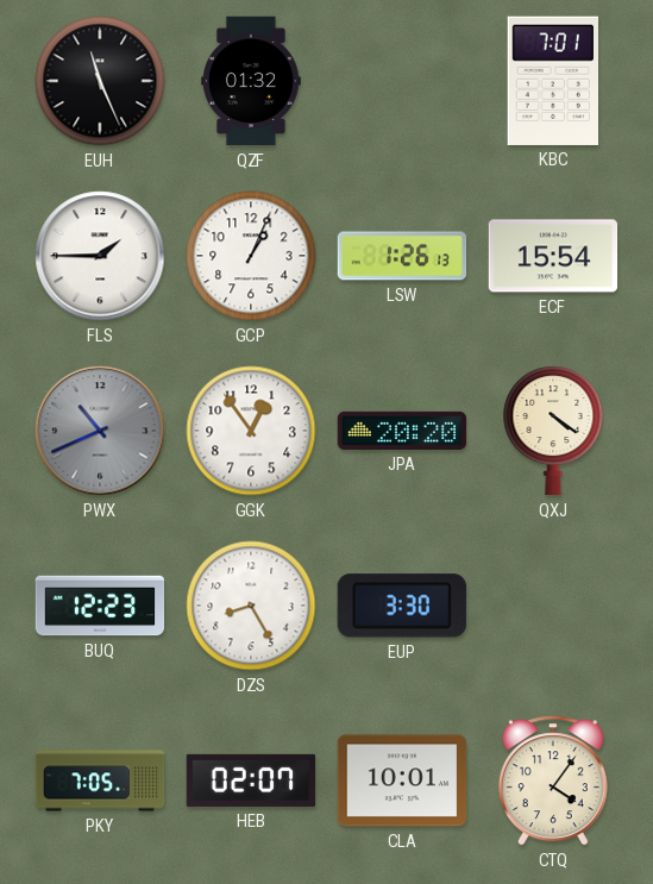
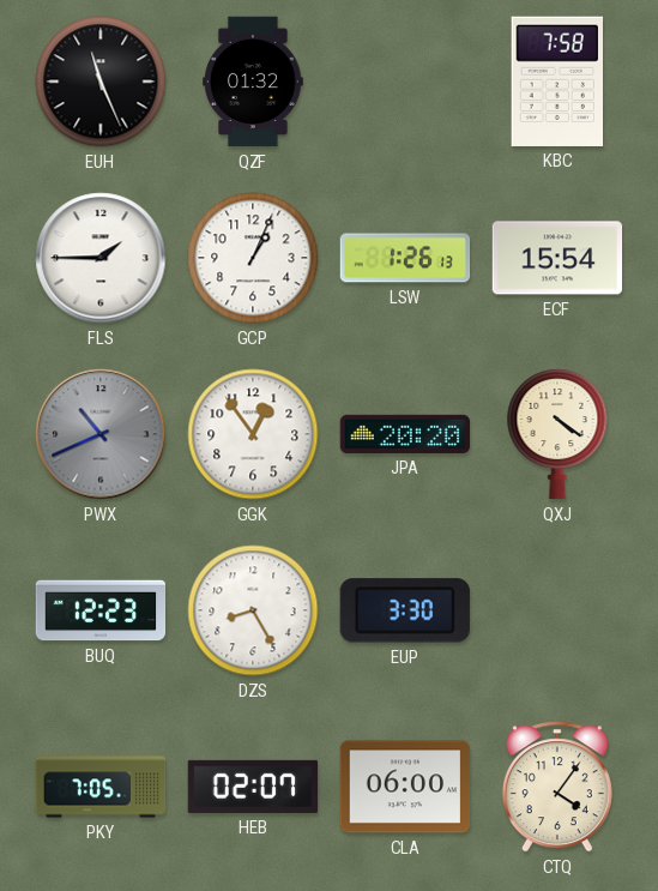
KBC: 7:01 -> 7:58 (556, 82)
CLA: 10:01 -> 06:00 (405, 787)
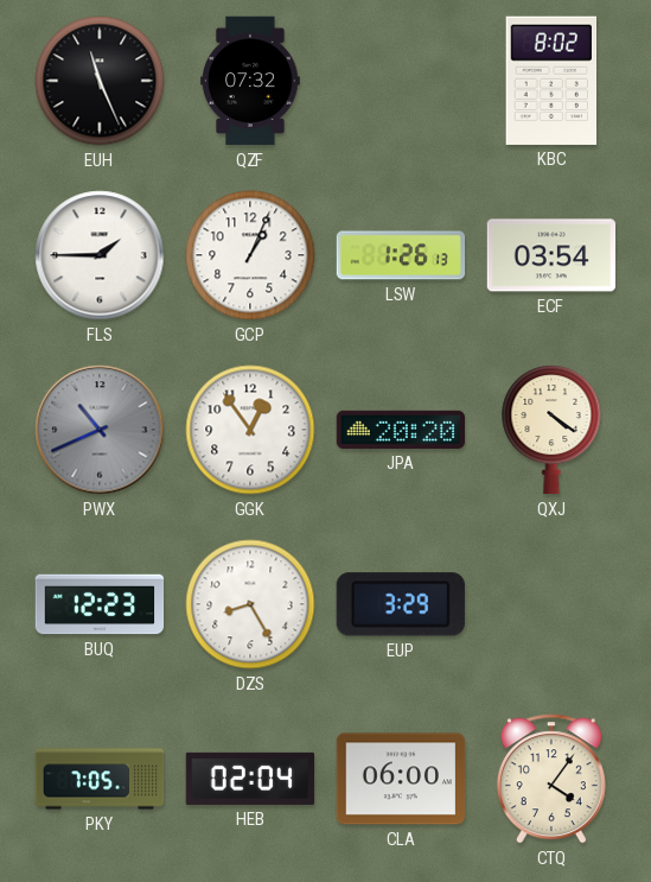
QZF: 01:32 -> 07:32 (250, 81)
KBC: 7:58 -> 8:02 (550, 81)
ECF: 15:54 -> 03:54 (551, 255)
EUP: 3:30 -> 3:29 (401, 604)
HEB: 02:07 -> 02:04 (250, 779)
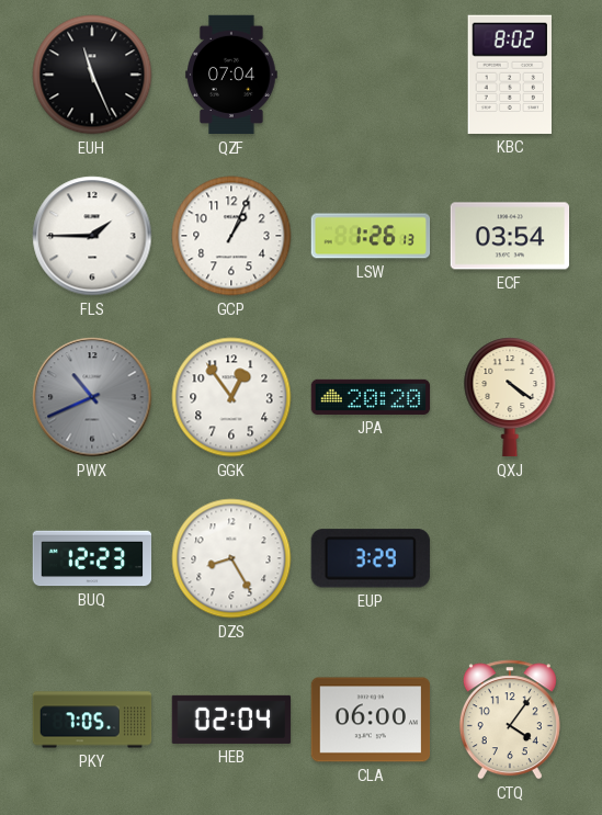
QZF: 07:32 -> 07:04 (231, 75)
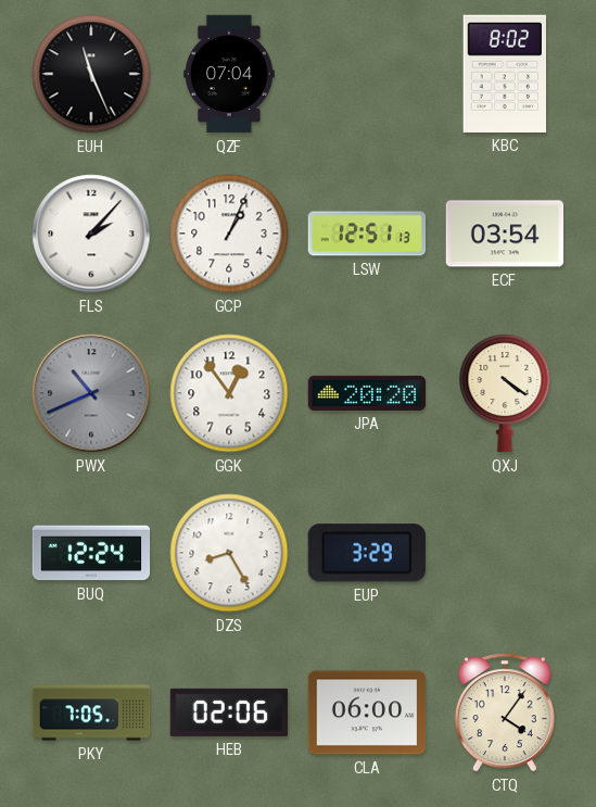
FLS: 1:45 -> 2:07 (91, 234)
LSW: 1:26 -> 12:51 (367, 234)
BUQ: 12:23 -> 12:24 (91, 553)
HEB: 02:04 -> 02:06 (229, 713)
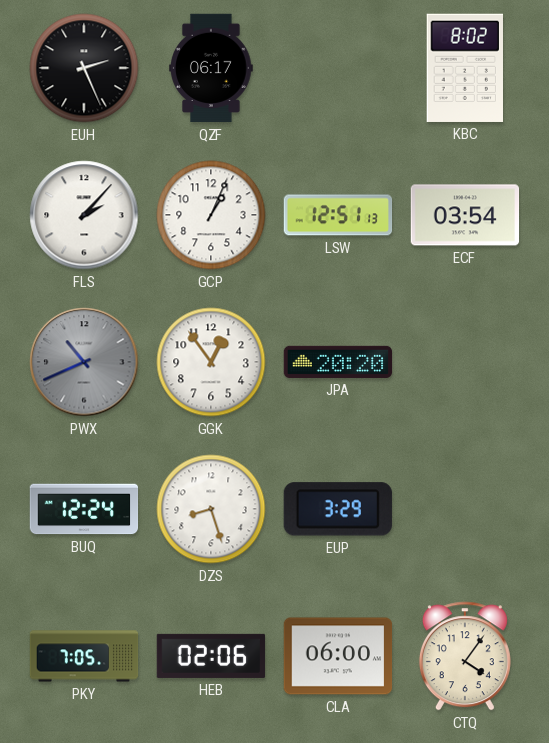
EUH: 11:26 -> 2:26 (84, 68)
QZF: 07:04 -> 06:17 (211, 68)
QXJ: 4:21 -> none (505, 394)
DZS: 8:25 -> 8:27 (211, 509)
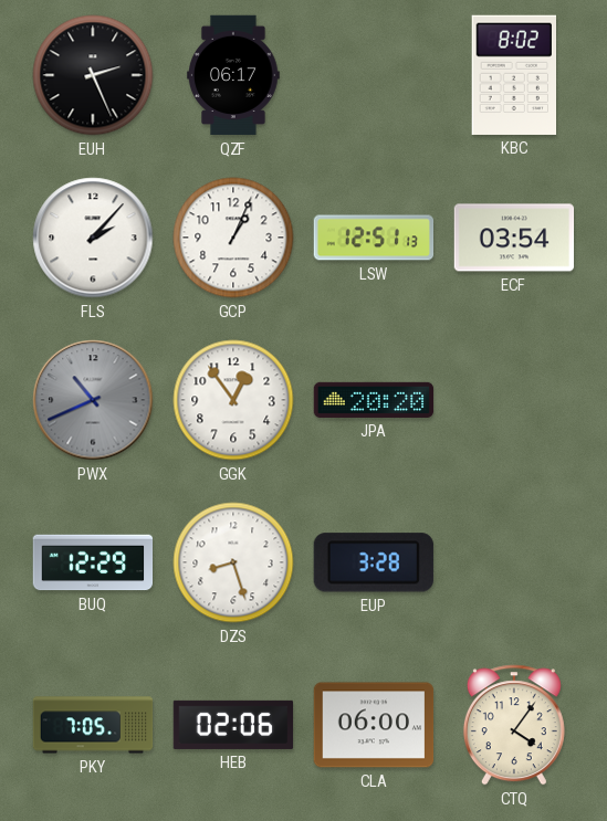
BUQ: 12:24 -> 12:29 (93, 562)
EUP: 3:29 -> 3:28 (374, 562)
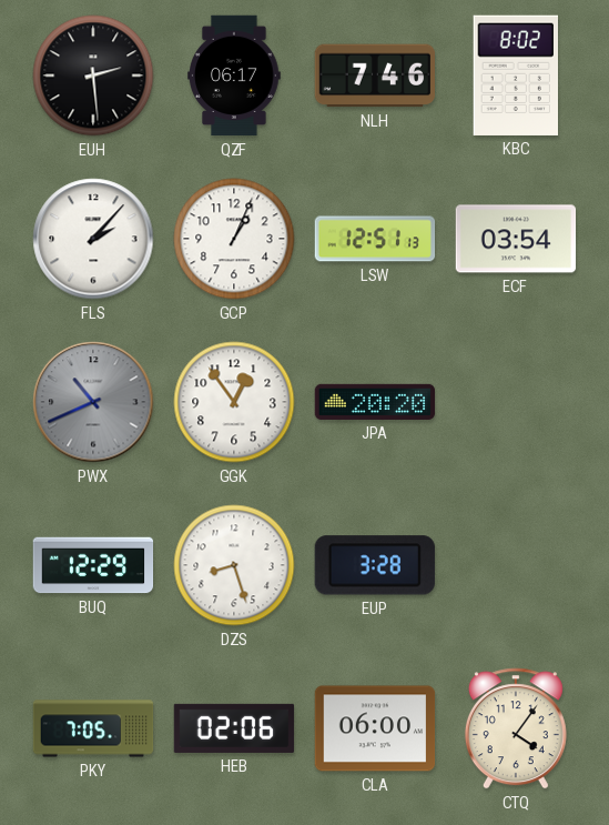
EUH: 2:26 -> 2:29 (93, 76)
NLH: none -> 7:46 (374, 76)
